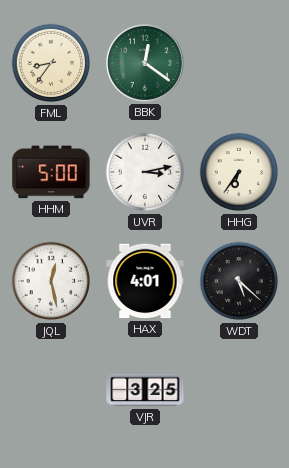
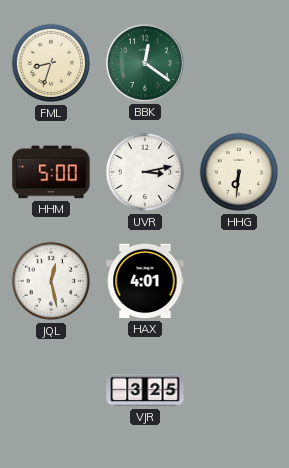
FML: 8:36 -> 8:33 (51, 63)
HHG: 6:36 -> 6:31 (239, 172)
WDT: 5:22 -> none (239, 281)
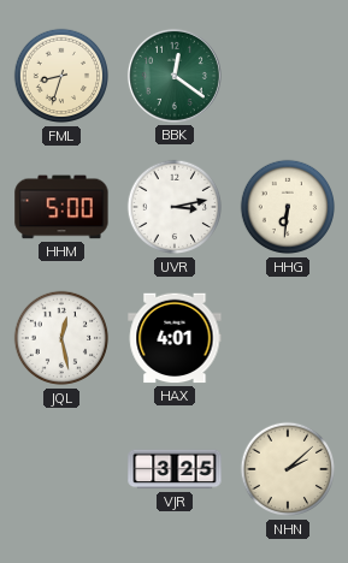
NHN: none -> 2:08 (288, 469)
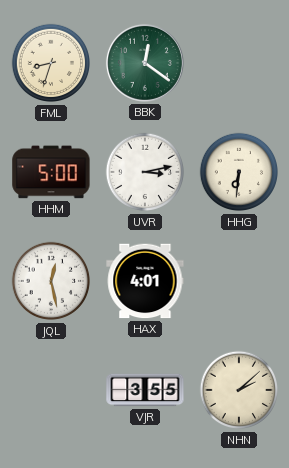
VJR: 3:25 -> 3:55 (145, 390)
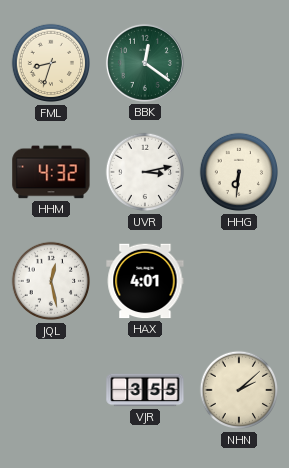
HHM: 5:00 -> 4:32 (51, 172)
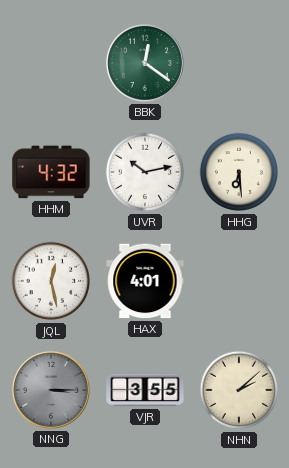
FML: 8:33 -> none (51, 63)
UVR: 3:13 -> 10:13 (145, 172)
HHG: 6:31 -> 6:29 (239, 172)
NNG: none -> 3:15 (51, 390)
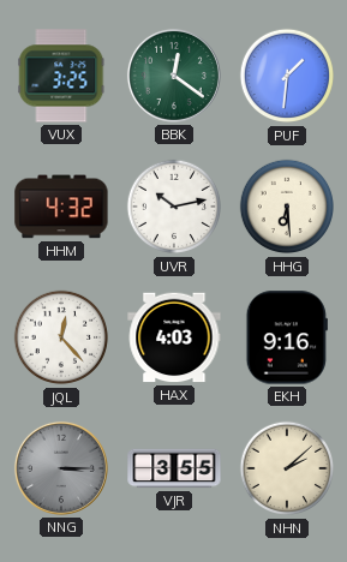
VUX: none -> 3:25 (61, 76)
PUF: none -> 1:31 (287, 76)
JQL: 12:28 -> 12:23 (61, 337)
HAX: 4:01 -> 4:03 (174, 337)
EKH: none -> 9:16 (287, 337)
